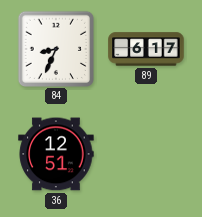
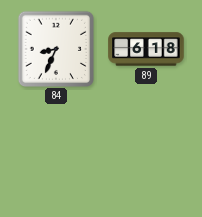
89: 6:17 -> 6:18 (146, 49)
36: 12:51 -> none (56, 154)
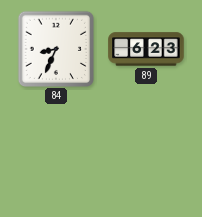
89: 6:18 -> 6:23 (146, 49)
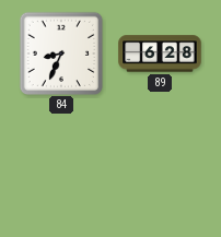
89: 6:23 -> 6:28 (160, 54)
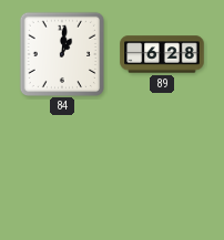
84: 8:34 -> 1:01 (61, 53)
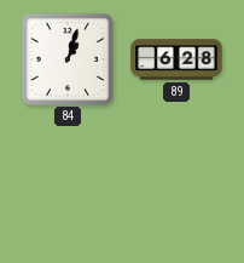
84: 1:01 -> 1:03 (66, 58)
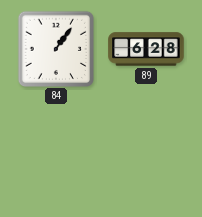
84: 1:03 -> 1:06 (55, 48)
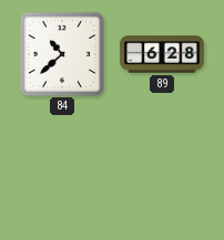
84: 1:06 -> 10:38 (61, 53)
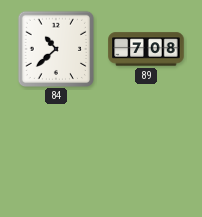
89: 6:28 -> 7:08 (146, 49)
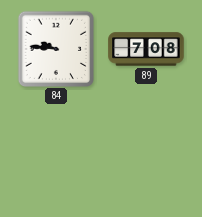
84: 10:38 -> 9:46 (55, 48)
